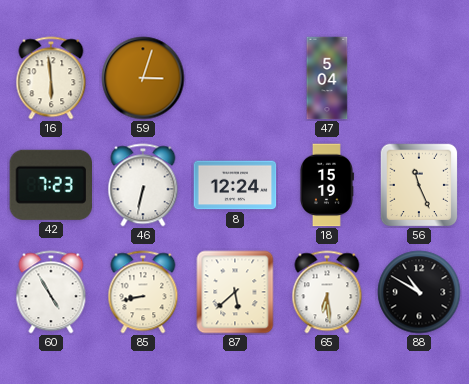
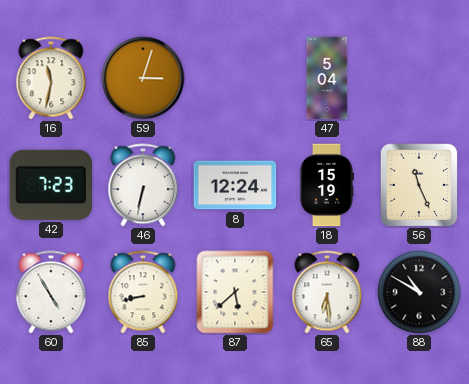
16: 5:59 -> 11:32 (51, 78)
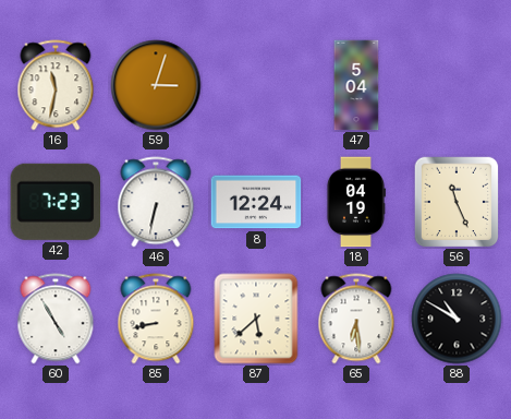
18: 15:19 -> 04:19 (355, 202)
